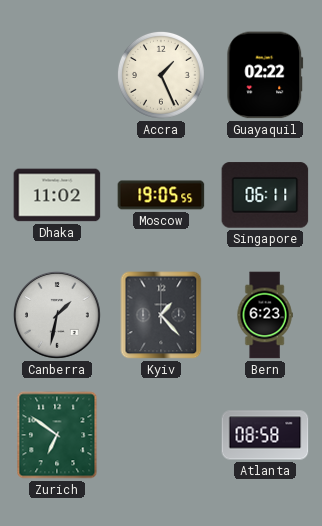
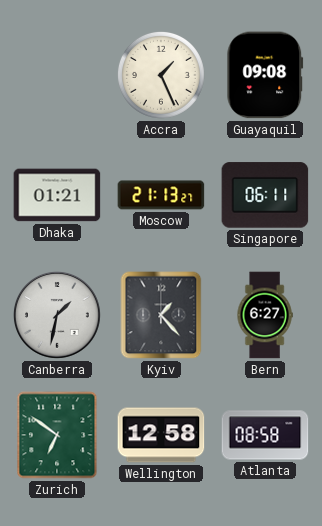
Guayaquil: 02:22 -> 09:08 (265, 75)
Dhaka: 11:02 -> 01:21 (57, 195)
Moscow: 19:05 -> 21:13 (161, 195)
Bern: 6:23 -> 6:27 (265, 315)
Wellington: none -> 12:58 (161, 435)
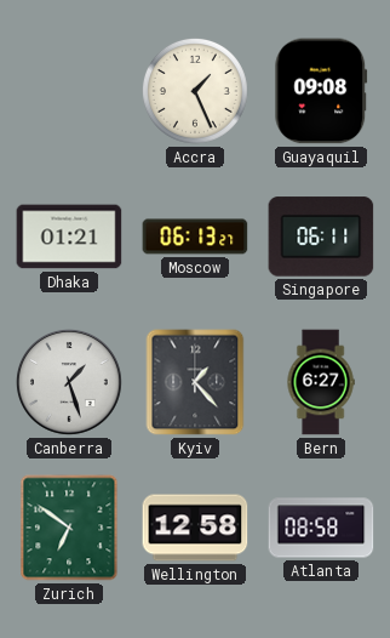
Moscow: 21:13 -> 06:13 (195, 237)
Canberra: 1:32 -> 1:27 (69, 382)
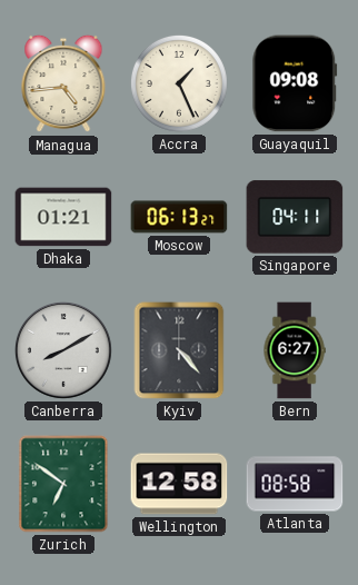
Managua: none -> 4:44 (63, 83)
Singapore: 06:11 -> 04:11 (295, 217)
Canberra: 1:27 -> 8:10 (63, 350)
Kyiv: 1:23 -> 4:23 (179, 350)
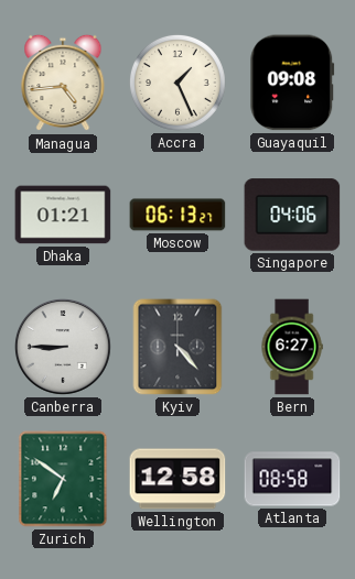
Singapore: 04:11 -> 04:06 (292, 215)
Canberra: 8:10 -> 8:45 (63, 347)
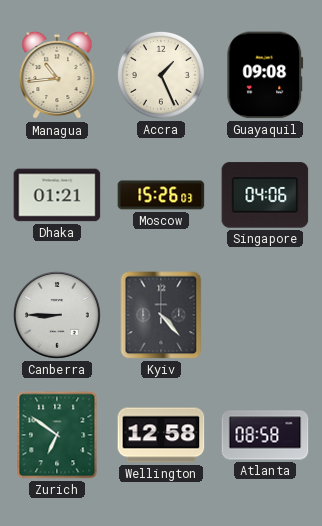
Managua: 4:44 -> 10:44 (57, 75)
Moscow: 06:13 -> 15:26 (161, 195)
Bern: 6:27 -> none (292, 347)
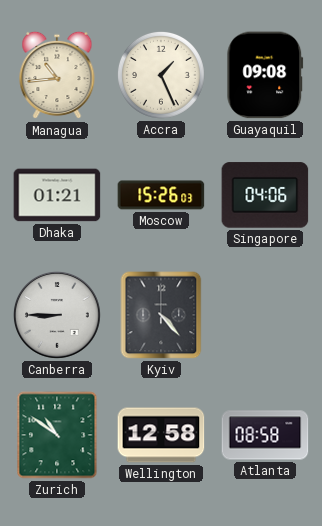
Zurich: 6:51 -> 10:51 (57, 435)
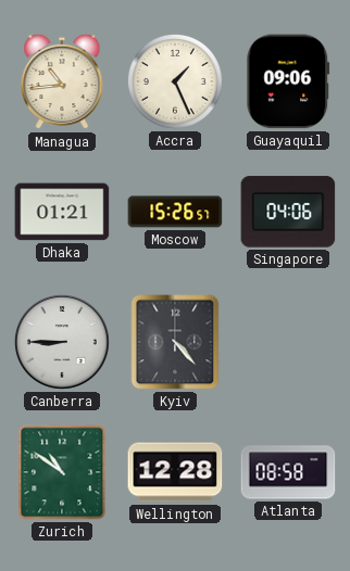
Guayaquil: 09:08 -> 09:06 (288, 81)
Moscow: 15:26:03 -> 15:26:57 (175, 212)
Wellington: 12:58 -> 12:28 (175, 472)
